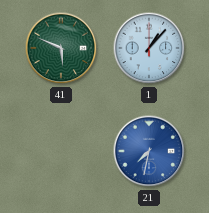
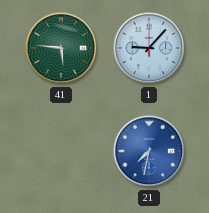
41: 5:49 -> 5:46 (61, 48)
1: 1:07 -> 9:07 (149, 48)
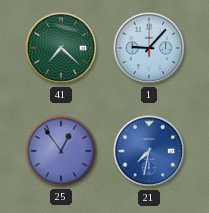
41: 5:46 -> 7:22 (61, 48)
25: none -> 12:54 (61, 151)
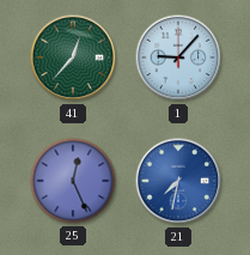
41: 7:22 -> 12:37 (73, 57)
25: 12:54 -> 12:26 (73, 181)
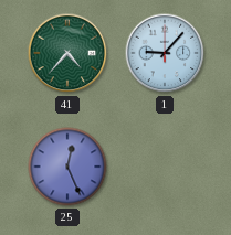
41: 12:37 -> 4:37 (67, 53)
21: 7:32 -> none (178, 181)
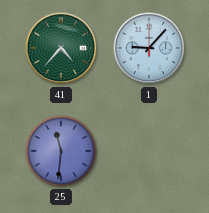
25: 12:26 -> 11:31 (61, 151)
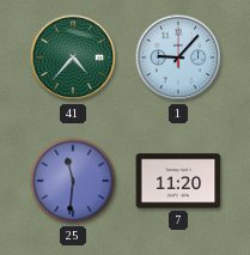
7: none -> 11:20 (178, 181)
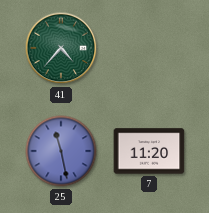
1: 9:07 -> none (178, 57)
25: 11:31 -> 11:28 (61, 151)
